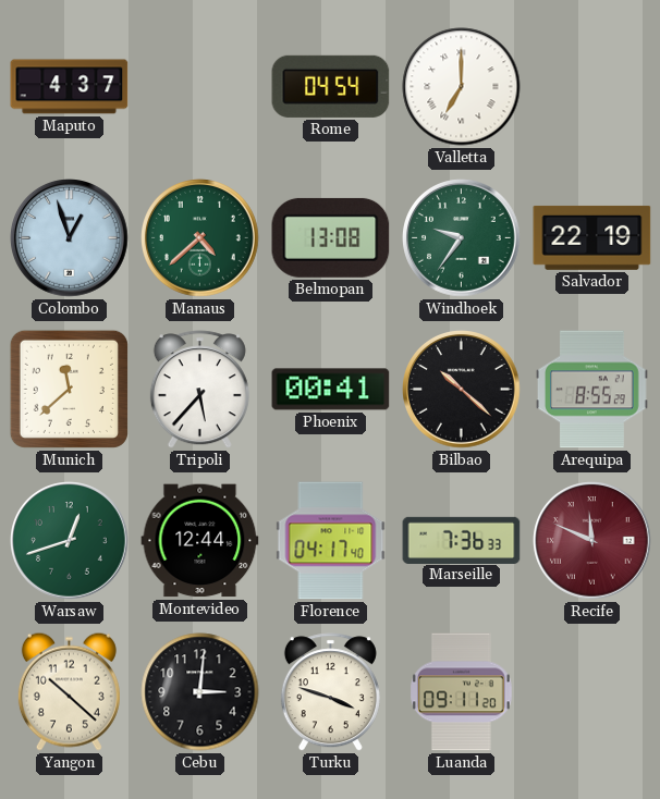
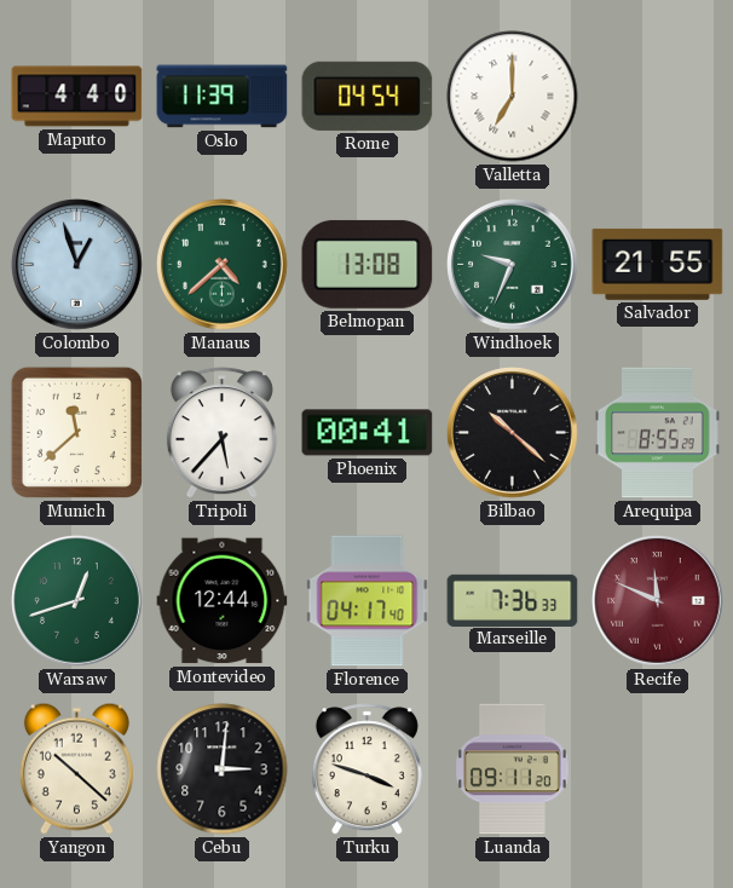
Maputo: 4:37 -> 4:40 (77, 97)
Oslo: none -> 11:39 (223, 97)
Windhoek: 9:36 -> 9:34 (513, 265)
Salvador: 22:19 -> 21:55 (658, 264)
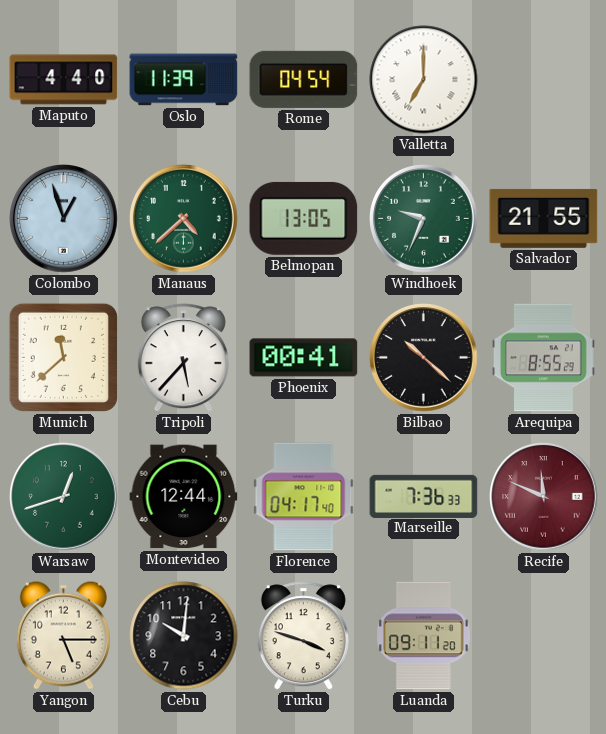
Belmopan: 13:08 -> 13:05 (304, 218)
Yangon: 10:22 -> 5:15 (63, 635)
Cebu: 3:01 -> 10:01 (184, 636)
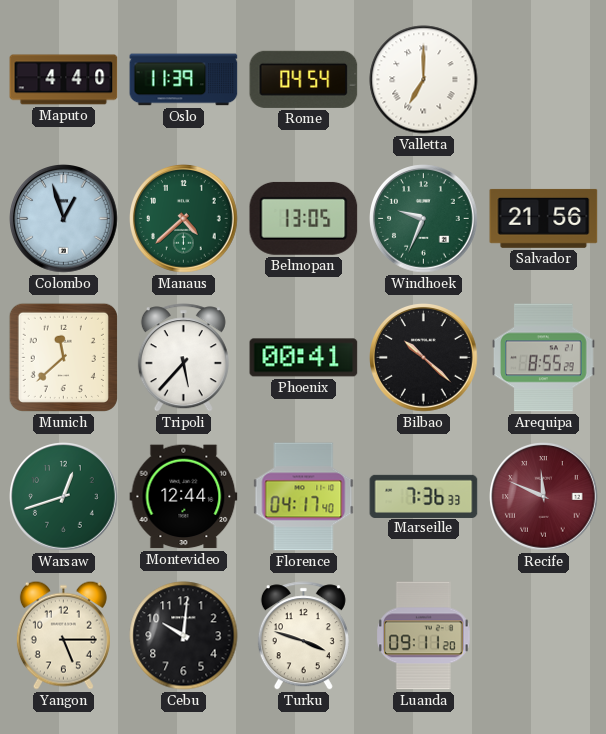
Salvador: 21:55 -> 21:56 (544, 218)
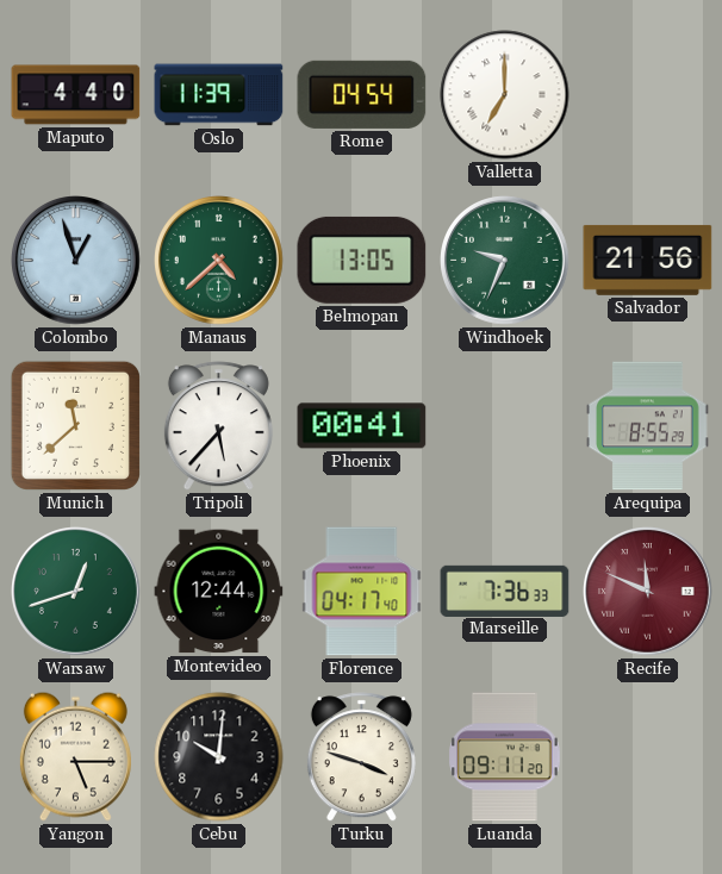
Bilbao: 10:22 -> none (424, 358)
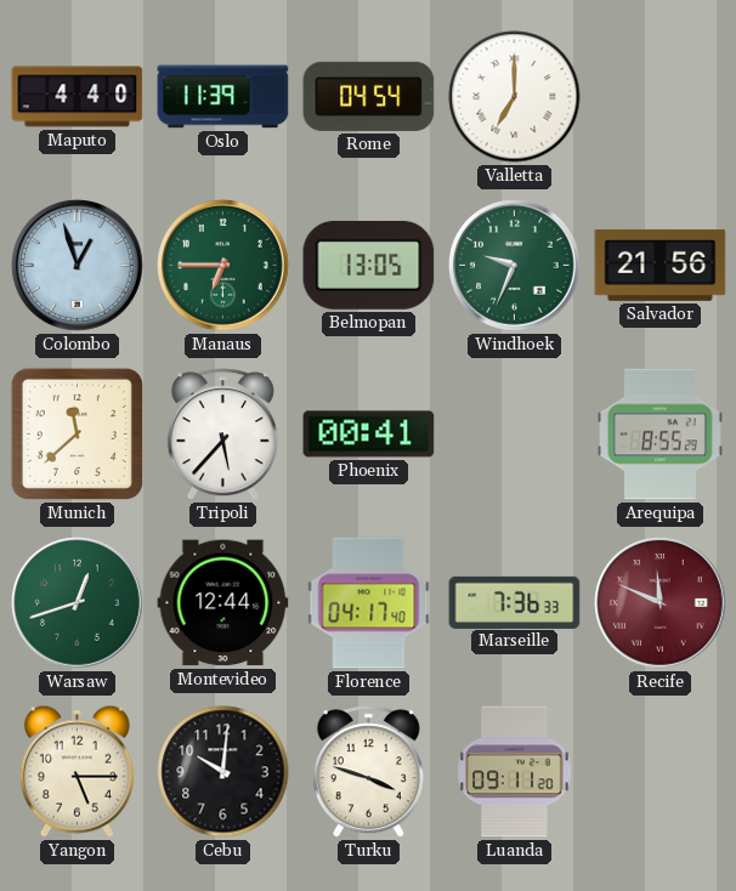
Manaus: 4:38 -> 6:45 (223, 266)
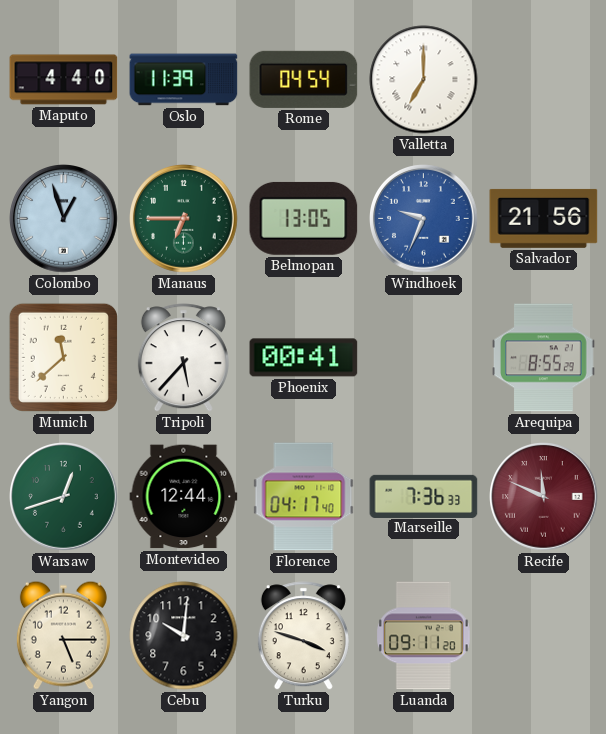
Windhoek dial: green -> blue (424, 219)
